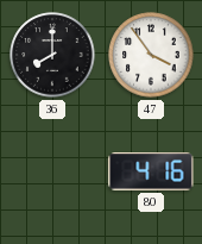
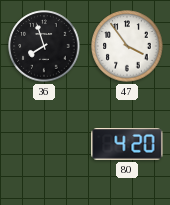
36: 8:00 -> 7:57 (44, 46)
80: 4:16 -> 4:20 (127, 145)
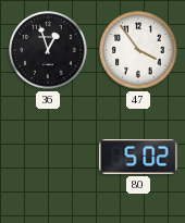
36: 7:57 -> 12:57 (48, 50)
80: 4:20 -> 5:02 (138, 158)
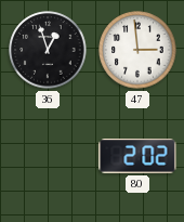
47: 3:54 -> 2:59 (137, 50)
80: 5:02 -> 2:02 (137, 157)
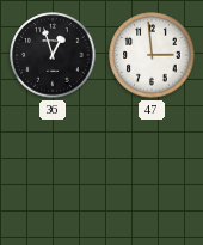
80: 2:02 -> none (137, 157)
